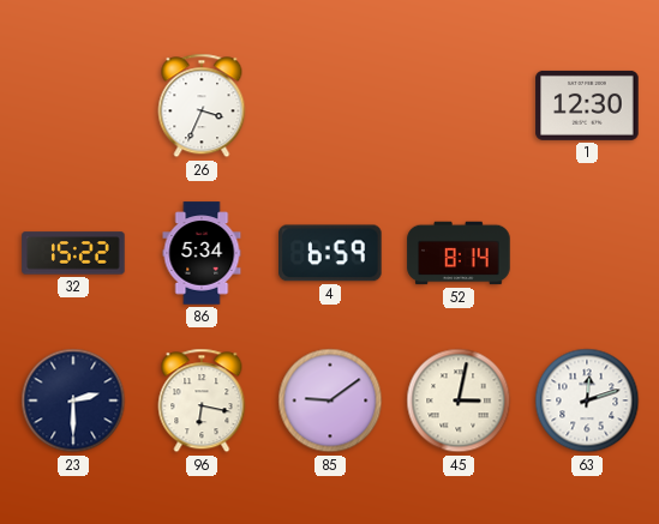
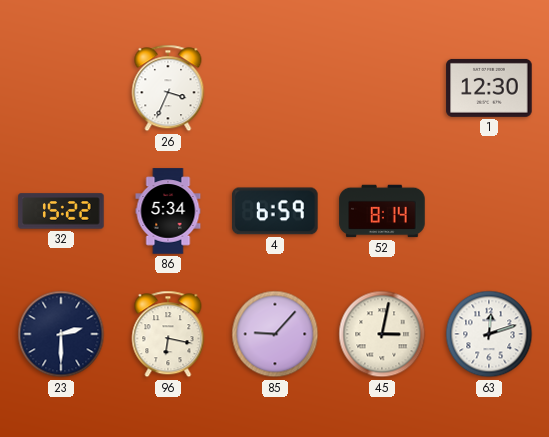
85: 9:09 -> 9:07 (275, 334)
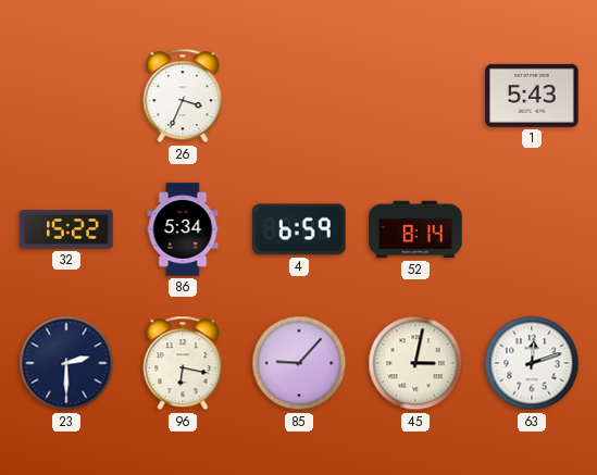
1: 12:30 -> 5:43 (532, 96)
